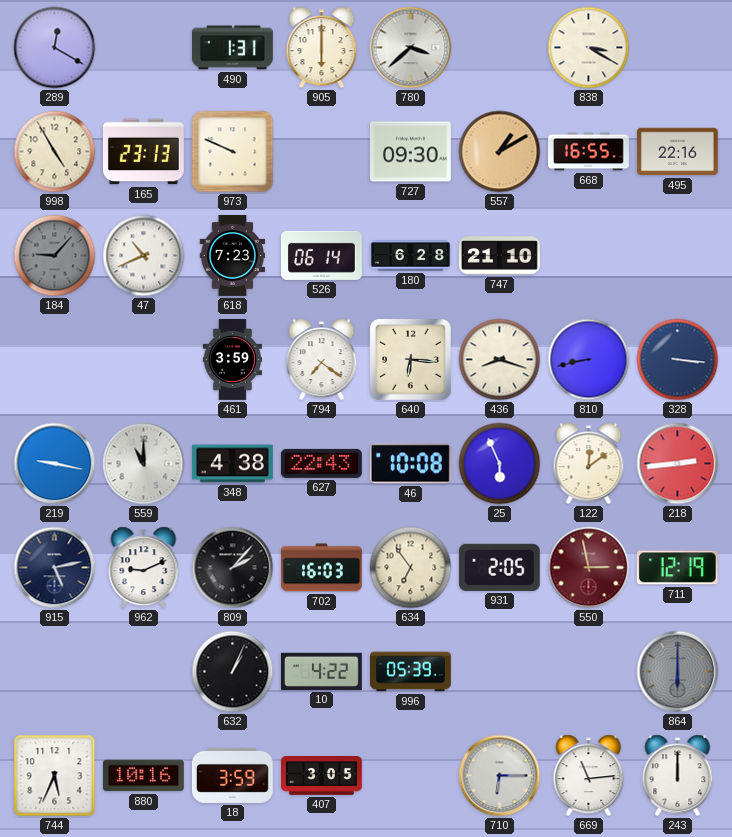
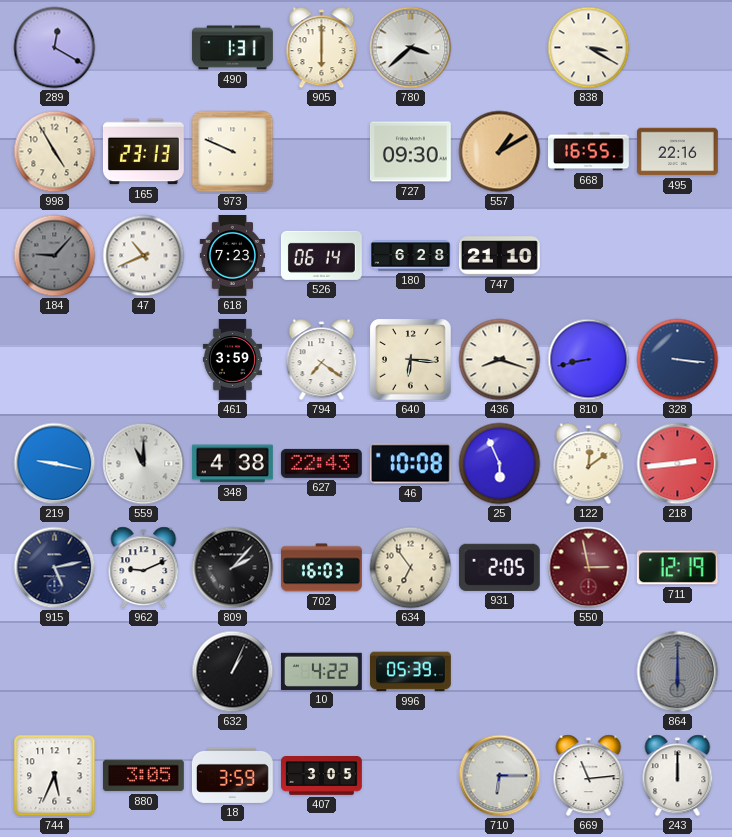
880: 10:16 -> 3:05 (143, 776)
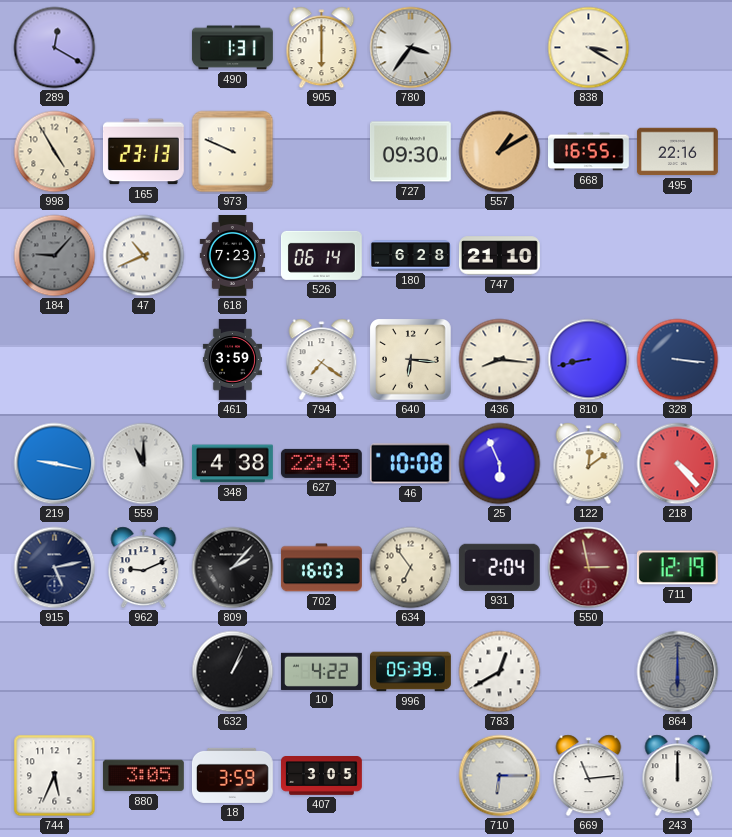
780: 3:38 -> 3:36 (411, 48)
436: 8:18 -> 8:16 (500, 360)
218: 2:44 -> 4:23 (678, 464)
931: 2:05 -> 2:04 (499, 567)
783: none -> 12:40 (500, 672)
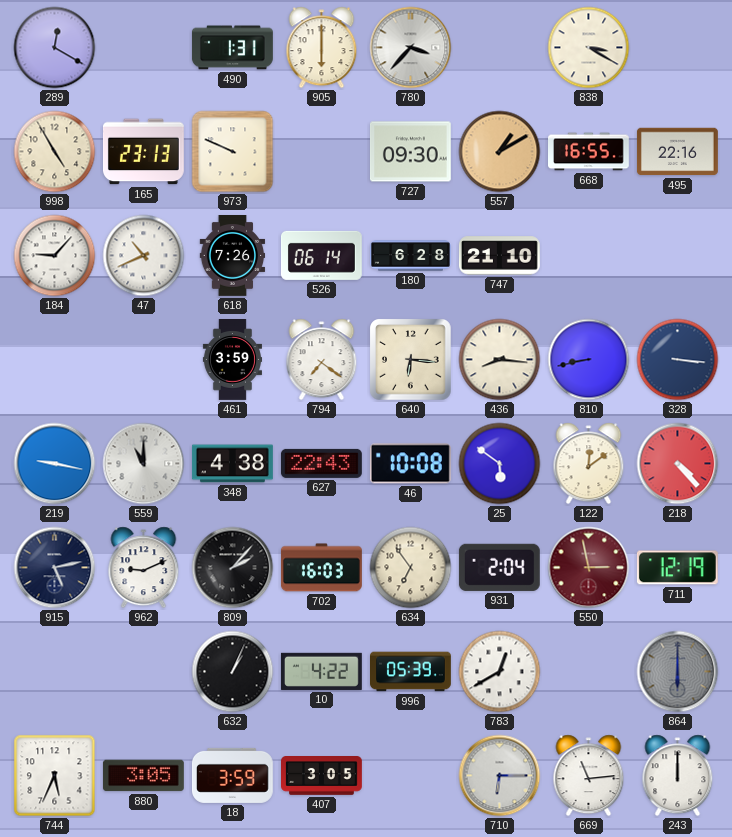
780: 3:36 -> 3:37 (411, 48)
184 dial: grey -> white (55, 256)
618: 7:23 -> 7:26 (233, 256)
25: 5:56 -> 5:51 (500, 464)
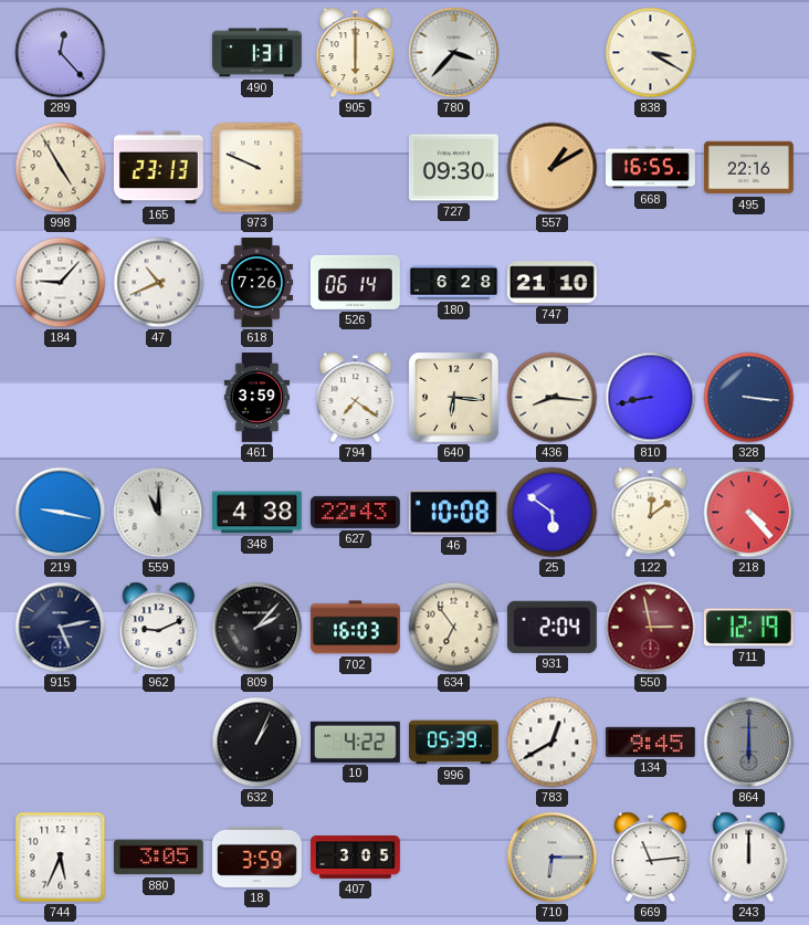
289: 12:20 -> 12:23 (61, 53)
134: none -> 9:45 (650, 742)
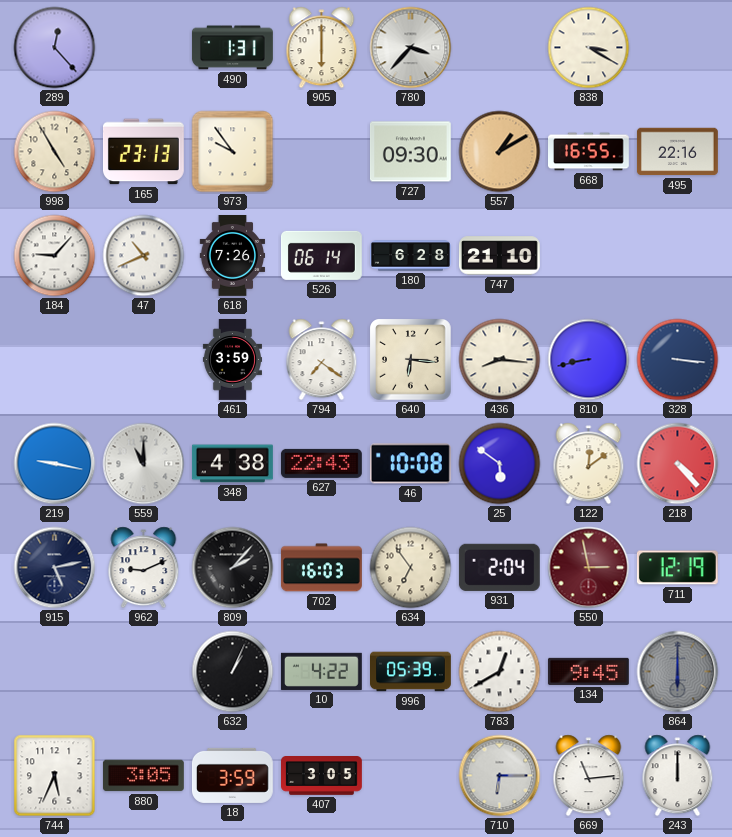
973: 9:49 -> 9:54 (233, 152)
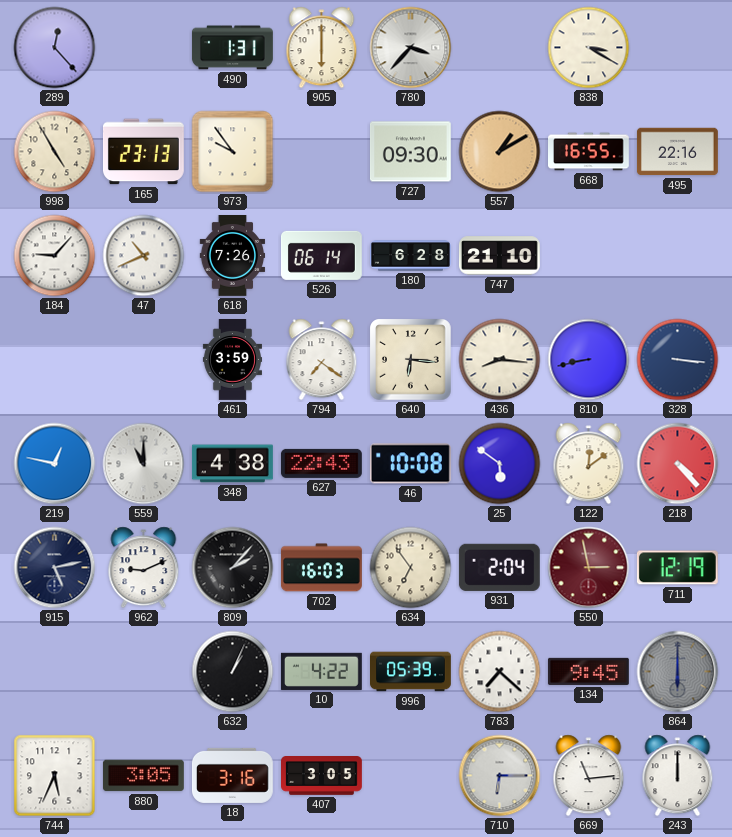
219: 9:17 -> 12:47 (55, 464)
783: 12:40 -> 7:22 (500, 672)
18: 3:59 -> 3:16 (232, 775)
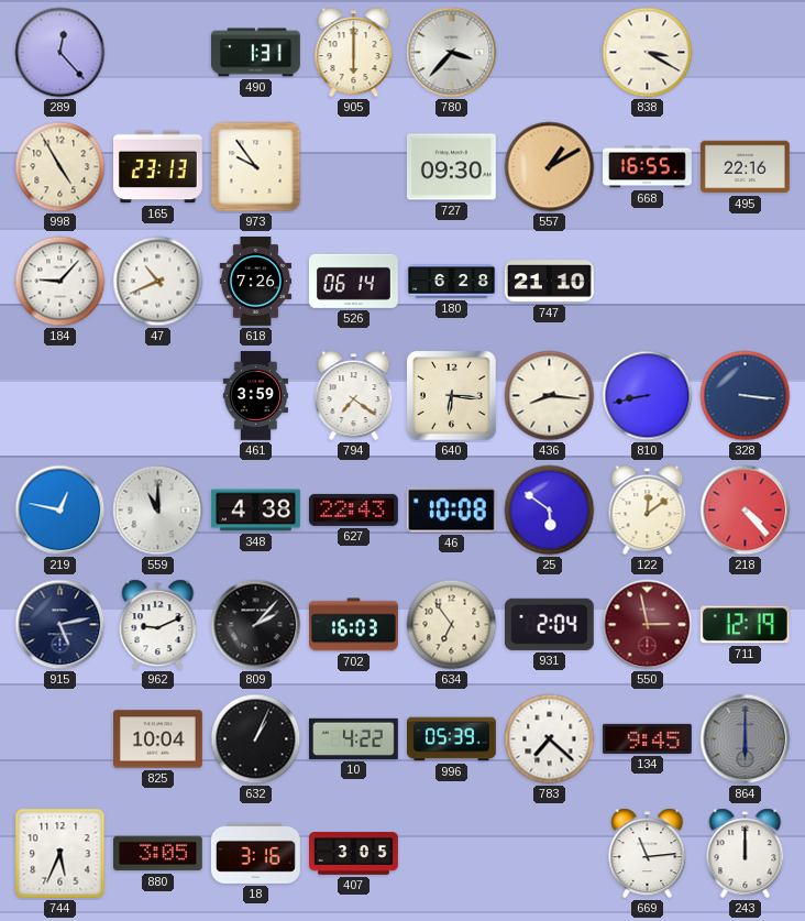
825: none -> 10:04 (158, 739)
710: 6:15 -> none (500, 776)
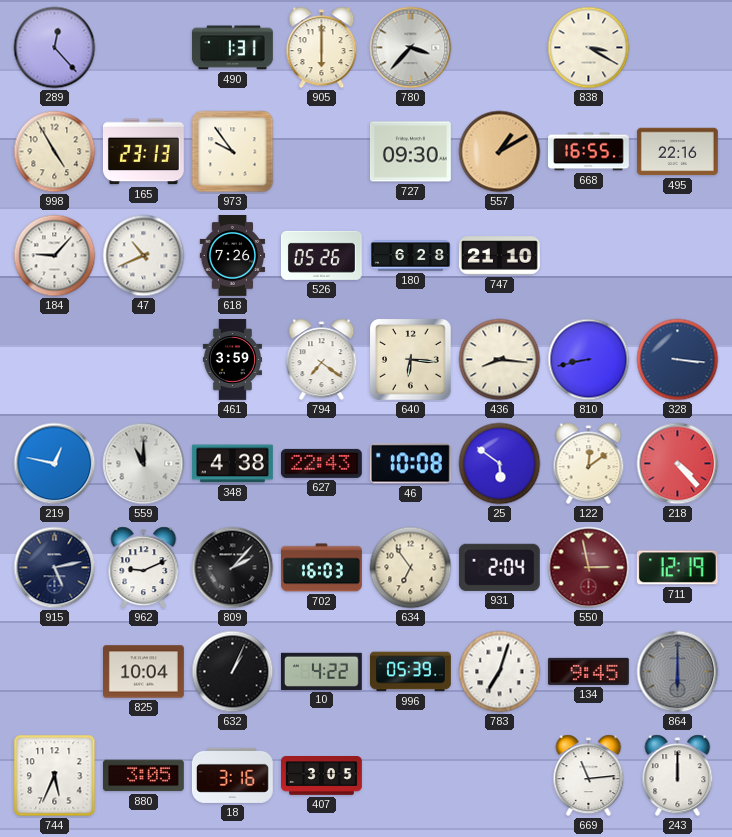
526: 06:14 -> 05:26 (321, 255)
783: 7:22 -> 7:03 (500, 672)
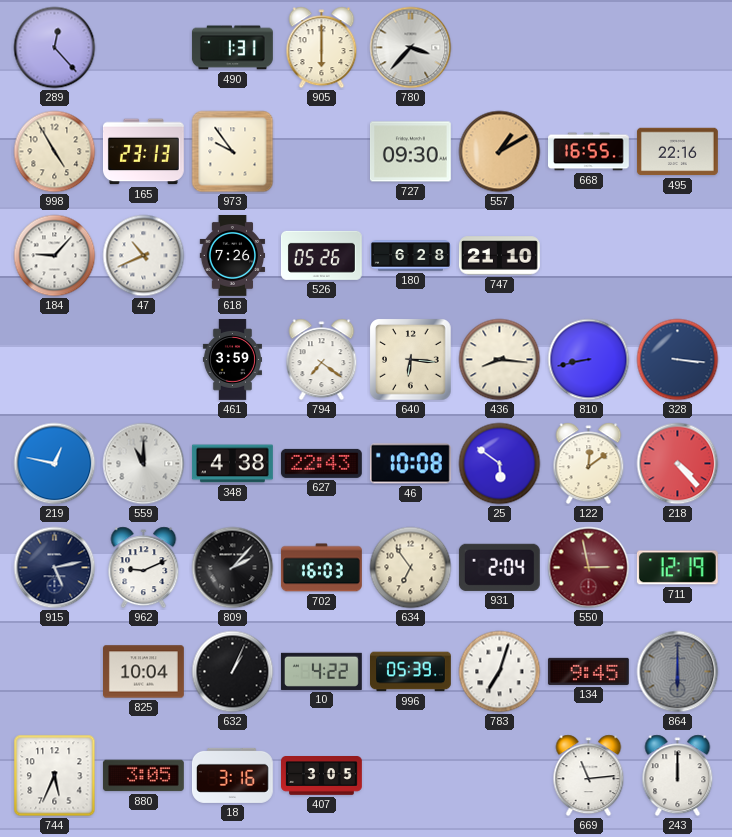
838: 3:20 -> none (589, 48)
